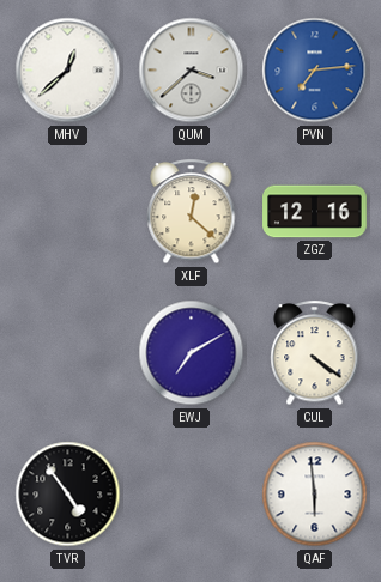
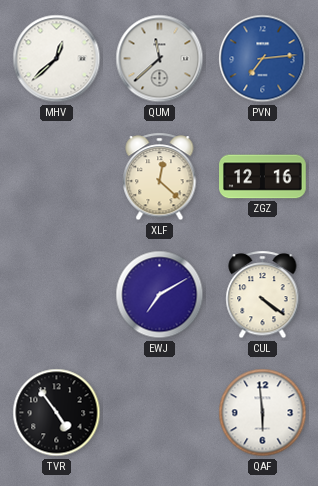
QUM: 3:38 -> 11:38 (160, 59)
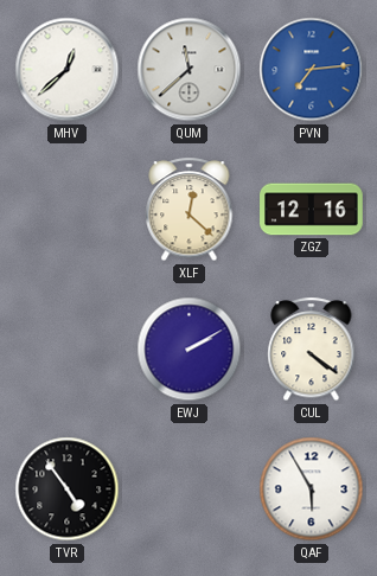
EWJ: 7:10 -> 2:10 (190, 350)
QAF: 5:59 -> 5:55 (312, 489)
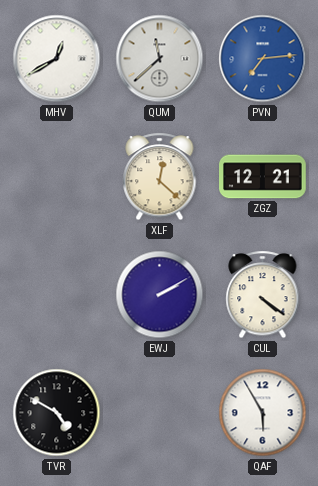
MHV: 12:38 -> 12:40 (57, 59)
ZGZ: 12:16 -> 12:21 (263, 177)
TVR: 4:54 -> 4:50 (57, 413)
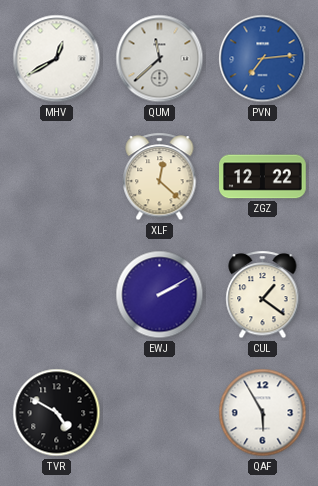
ZGZ: 12:21 -> 12:22 (263, 177)
CUL: 4:21 -> 1:21 (263, 295)
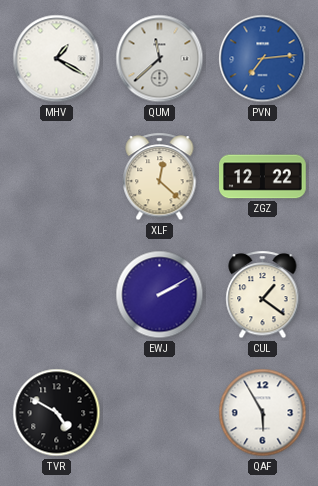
MHV: 12:40 -> 1:20 (57, 59)
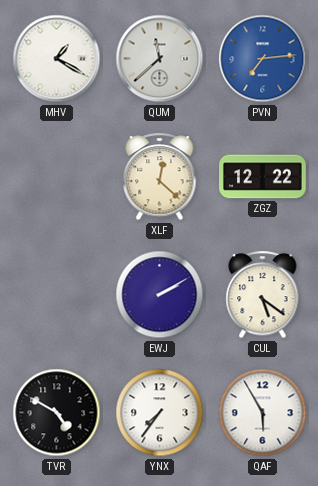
CUL: 1:21 -> 5:21 (263, 295)
YNX: none -> 7:36 (160, 413)
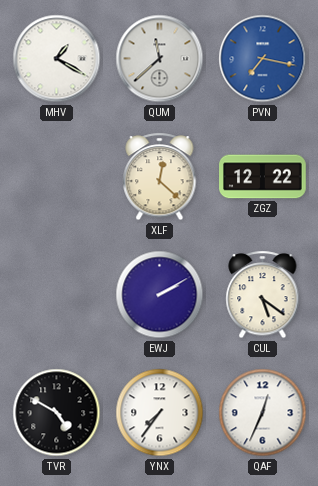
PVN: 7:14 -> 7:17 (263, 59)
QAF: 5:55 -> 12:34 (263, 413)
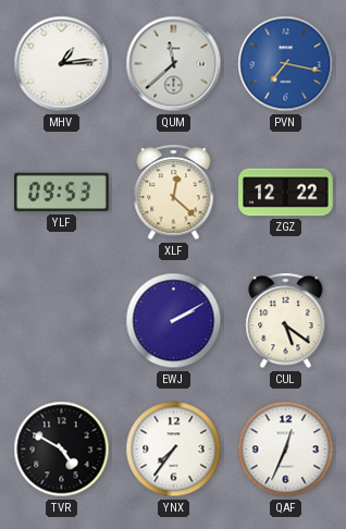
MHV: 1:20 -> 1:14 (62, 64)
YLF: none -> 09:53 (62, 193)
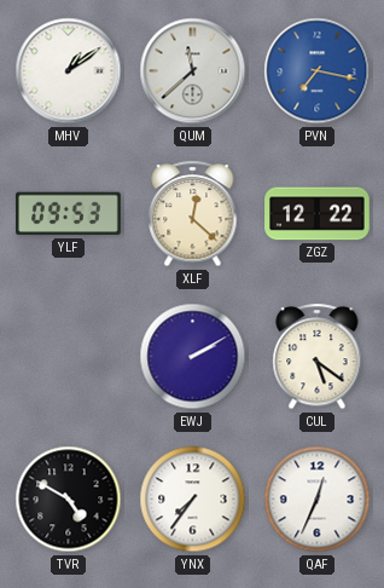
MHV: 1:14 -> 1:09 (69, 71)
